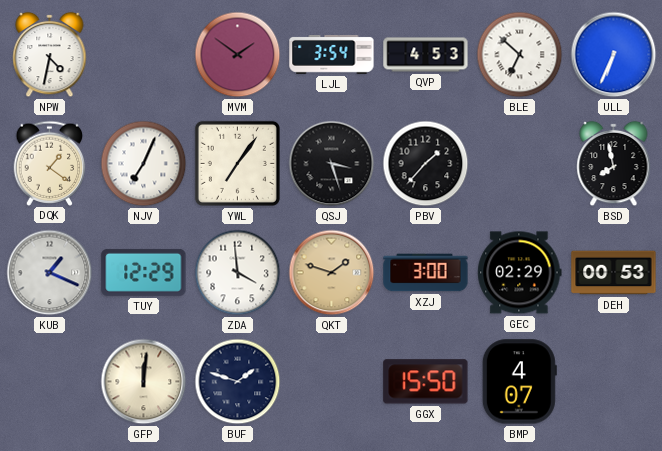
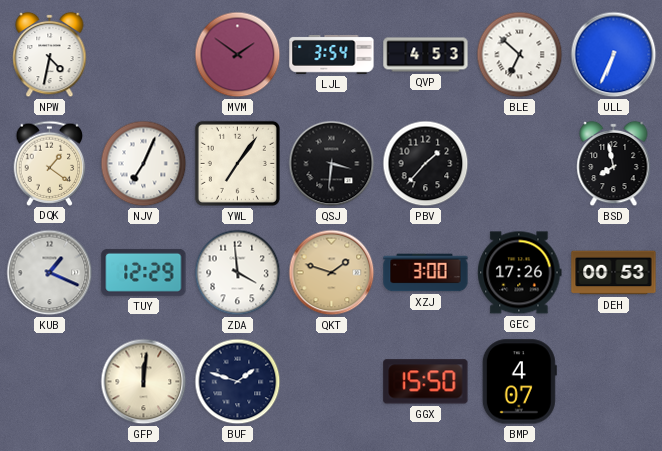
QSJ: 3:27 -> 3:31 (332, 164)
GEC: 02:29 -> 17:26 (520, 273)
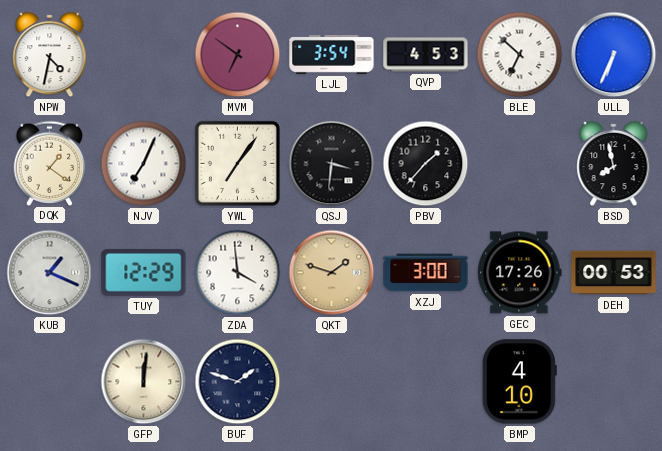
MVM: 1:51 -> 6:51 (238, 55)
GGX: 15:50 -> none (426, 382)
BMP: 4:07 -> 4:10 (519, 382)
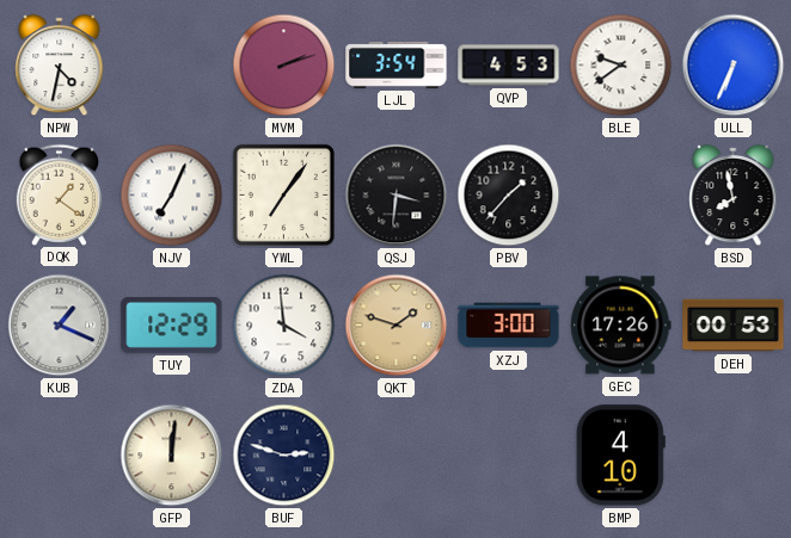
MVM: 6:51 -> 2:12 (284, 66)
BLE: 6:52 -> 9:39 (621, 66)
BUF: 1:48 -> 2:48 (284, 456)
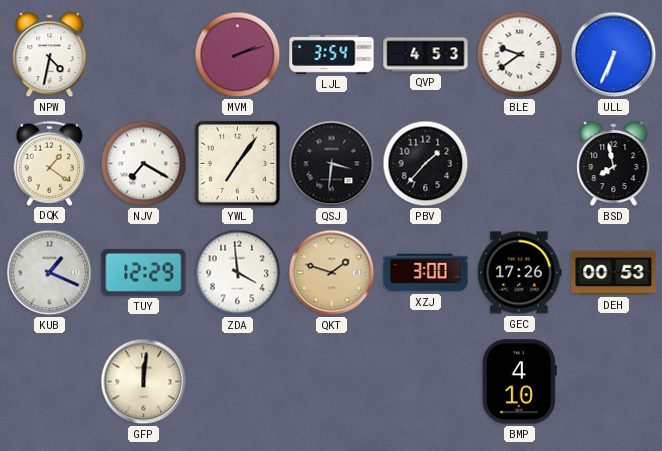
NJV: 7:04 -> 7:20 (144, 164)
BUF: 2:48 -> none (284, 456)
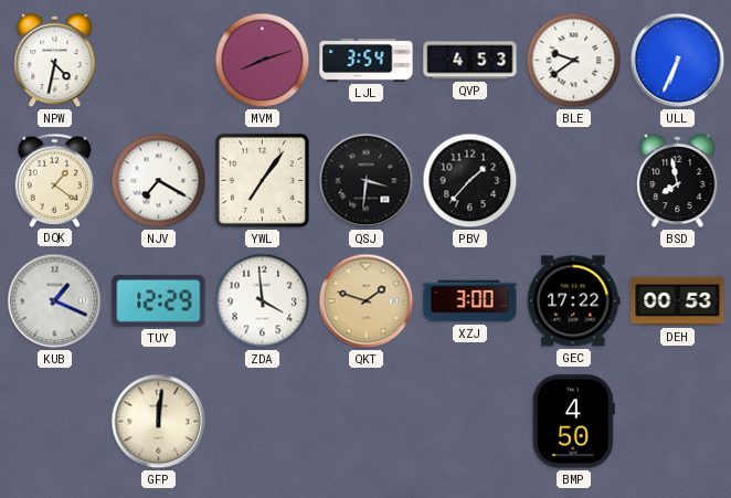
MVM: 2:12 -> 8:12 (263, 61)
GEC: 17:26 -> 17:22 (574, 301)
BMP: 4:10 -> 4:50 (573, 422)
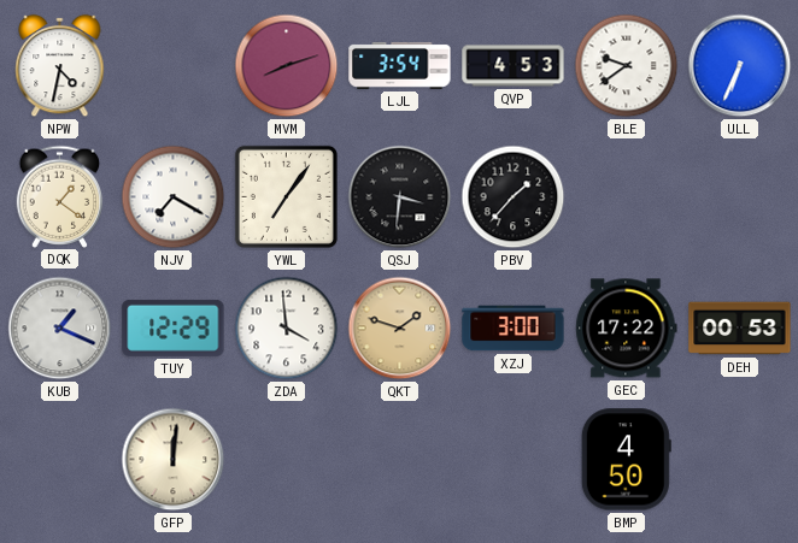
BSD: 7:58 -> none (678, 181)
